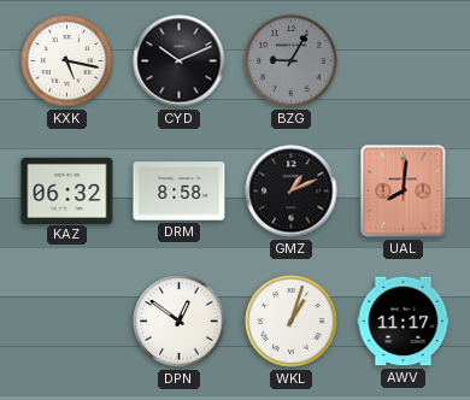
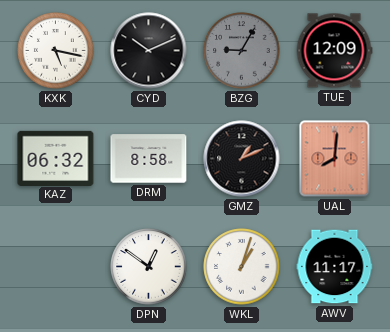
TUE: none -> 12:09 (334, 51)
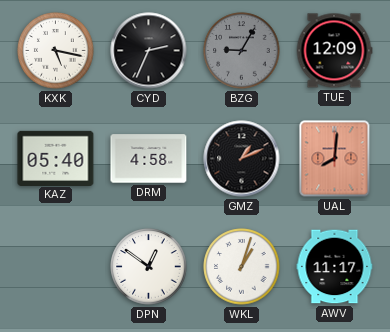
CYD: 10:11 -> 2:34 (149, 51)
KAZ: 06:32 -> 05:40 (56, 158)
DRM: 8:58 -> 4:58 (149, 159)
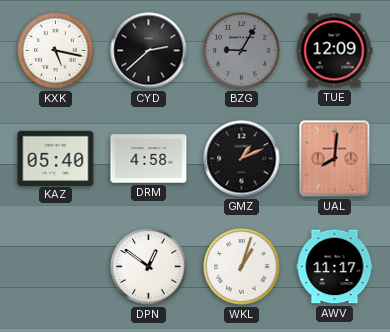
CYD: 2:34 -> 2:38 (149, 51)
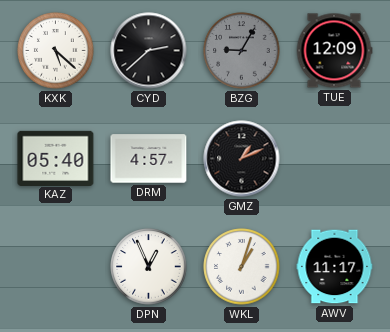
KXK: 5:17 -> 5:22 (56, 51)
DRM: 4:58 -> 4:57 (149, 159)
UAL: 8:01 -> none (335, 159)
DPN: 12:51 -> 12:56 (149, 267)
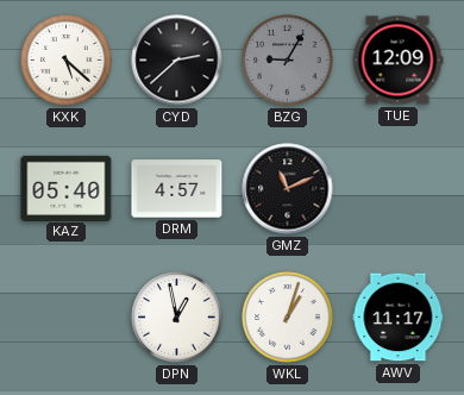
GMZ: 1:11 -> 11:11 (288, 189)
DPN: 12:56 -> 12:58 (177, 318)
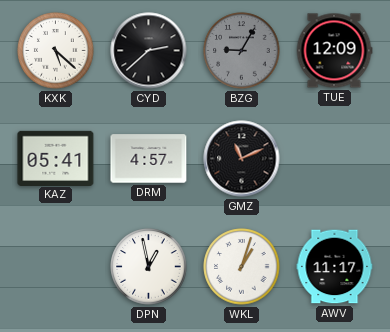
KAZ: 05:40 -> 05:41 (56, 158)
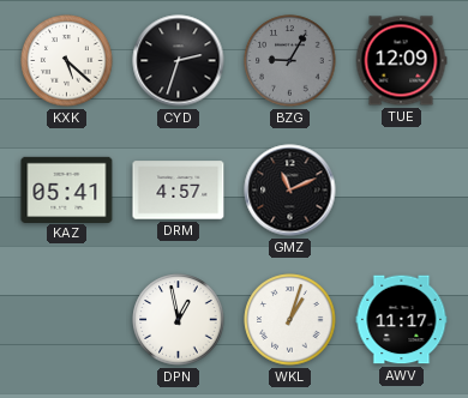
CYD: 2:38 -> 2:33 (179, 61)
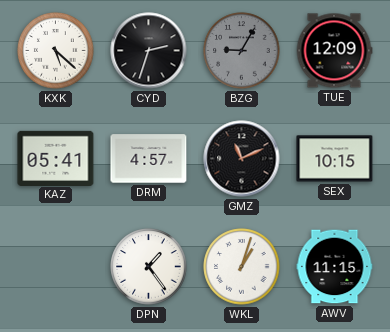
SEX: none -> 10:15 (335, 159)
DPN: 12:58 -> 1:24 (149, 267)
AWV: 11:17 -> 11:15 (335, 267)
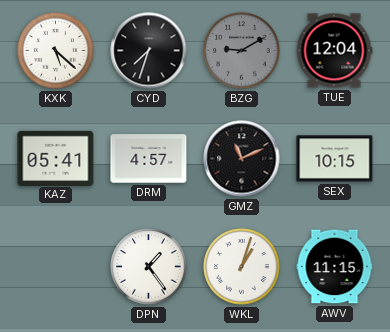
CYD: 2:33 -> 7:33 (149, 51)
BZG: 9:05 -> 9:10 (242, 51)
TUE: 12:09 -> 12:04 (334, 51)
